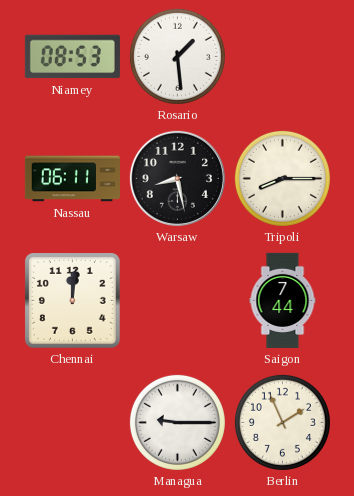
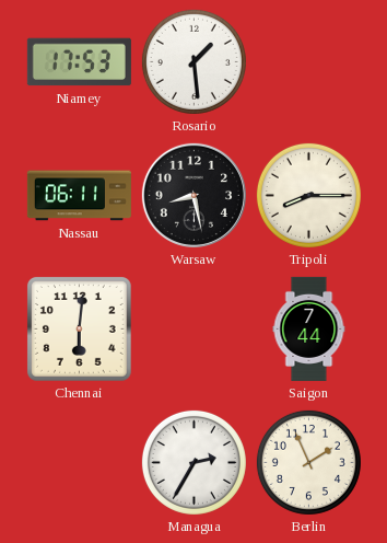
Niamey: 08:53 -> 17:53 (79, 62)
Chennai: 12:01 -> 6:01 (79, 328)
Managua: 9:15 -> 2:35 (193, 462)
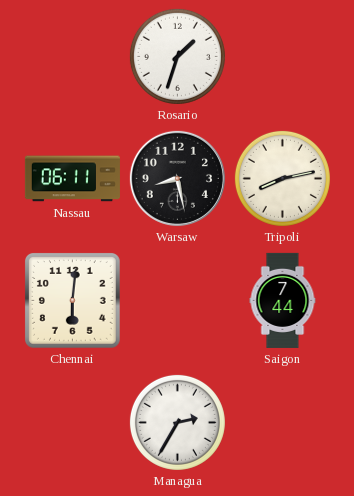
Niamey: 17:53 -> none (79, 62)
Rosario: 1:29 -> 1:33 (177, 56)
Tripoli: 8:15 -> 8:13 (282, 178)
Berlin: 1:56 -> none (308, 462)
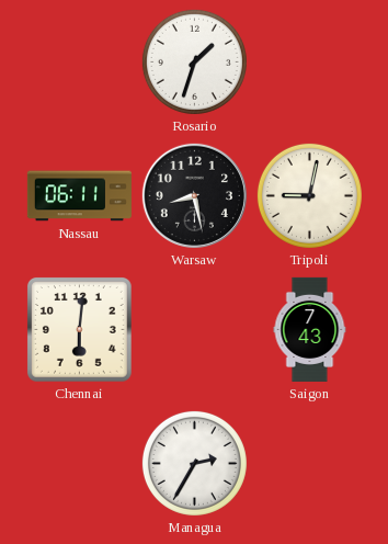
Tripoli: 8:13 -> 9:02 (309, 195)
Saigon: 7:44 -> 7:43 (310, 329)
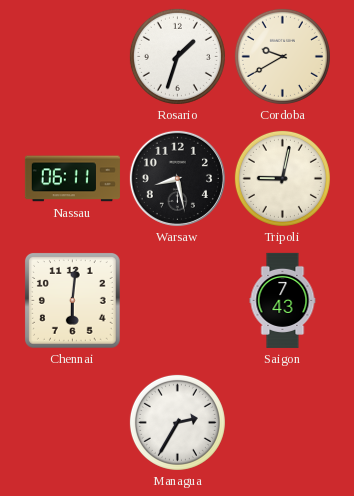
Cordoba: none -> 9:40 (282, 56)
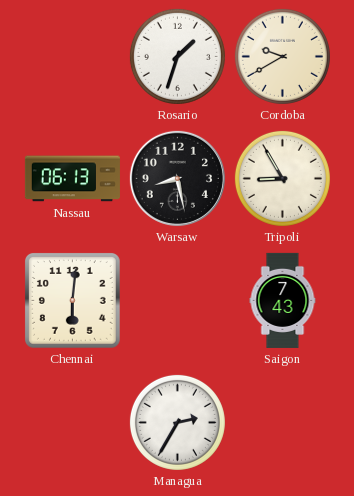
Nassau: 06:11 -> 06:13 (72, 179)
Tripoli: 9:02 -> 8:55 (282, 178)
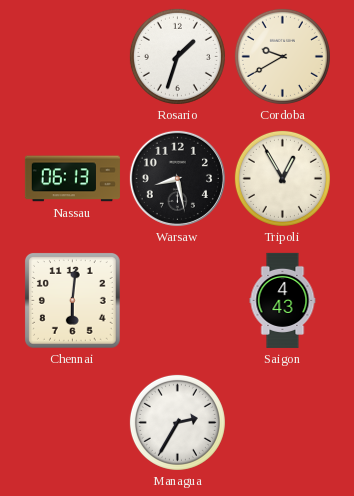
Tripoli: 8:55 -> 12:55 (282, 178)
Saigon: 7:43 -> 4:43 (283, 300)
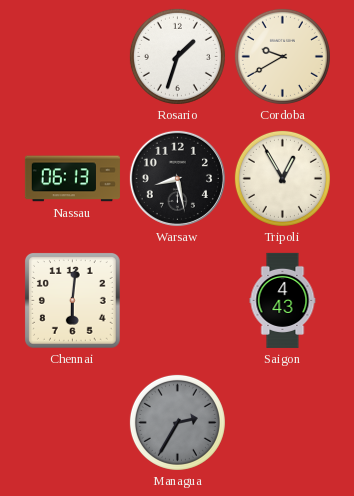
Managua dial: white -> grey (177, 422)
